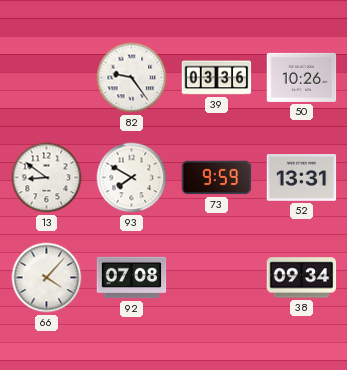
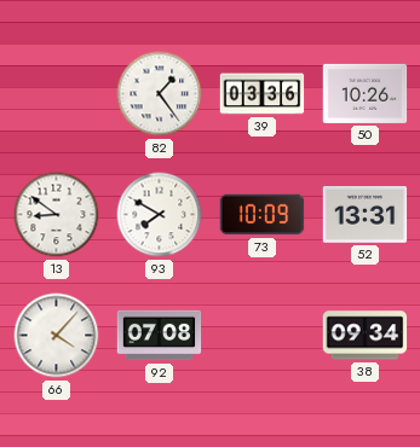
82: 9:24 -> 1:24 (160, 94)
73: 9:59 -> 10:09 (263, 215)
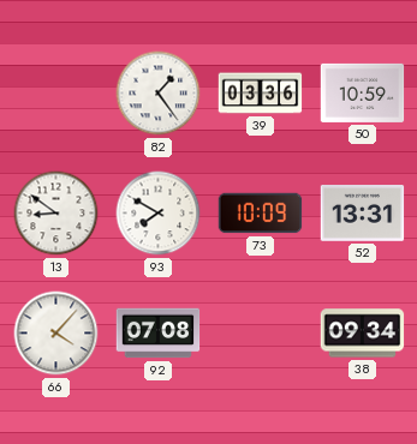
50: 10:26 -> 10:59 (363, 92)
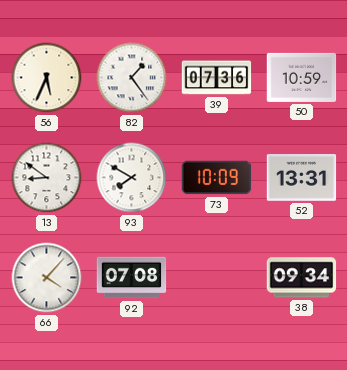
56: none -> 5:34 (47, 78)
39: 03:36 -> 07:36 (217, 78)
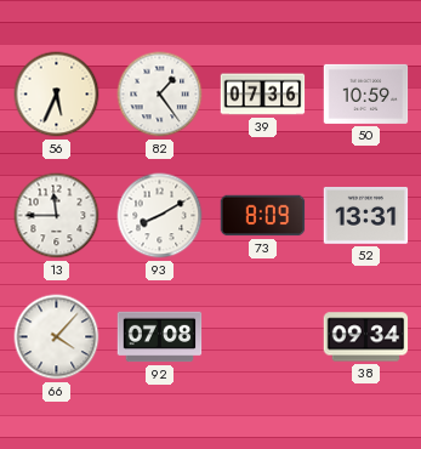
13: 8:51 -> 11:45 (57, 216)
93: 7:50 -> 8:10 (160, 216)
73: 10:09 -> 8:09 (263, 216)
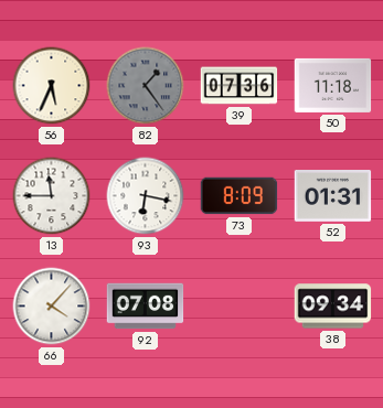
82 dial: white -> grey (146, 86)
50: 10:59 -> 11:18 (333, 85)
93: 8:10 -> 6:17 (146, 196)
52: 13:31 -> 01:31 (333, 196)
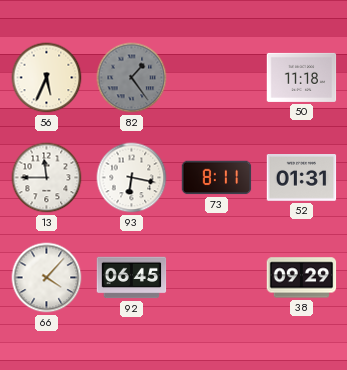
39: 07:36 -> none (240, 86)
73: 8:09 -> 8:11 (217, 178)
92: 07:08 -> 06:45 (132, 278)
38: 09:34 -> 09:29 (302, 278)
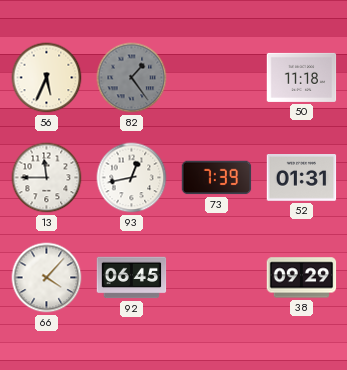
93: 6:17 -> 12:43 (132, 178)
73: 8:11 -> 7:39 (217, 178)
